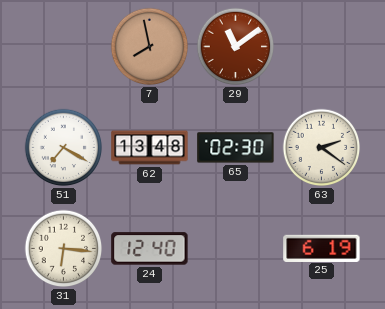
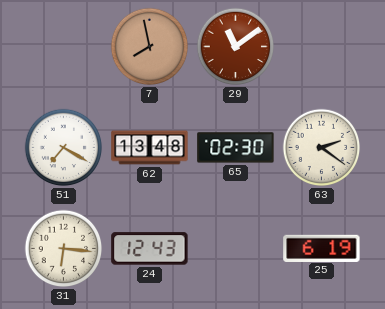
24: 12:40 -> 12:43 (150, 249)
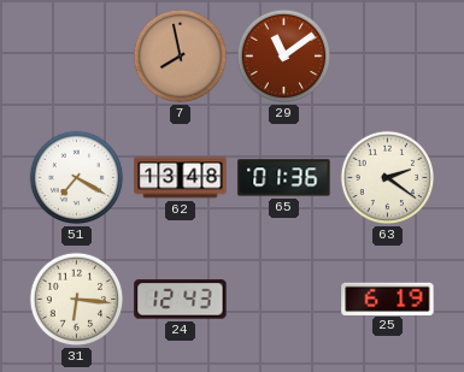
65: 02:30 -> 01:36 (284, 178)
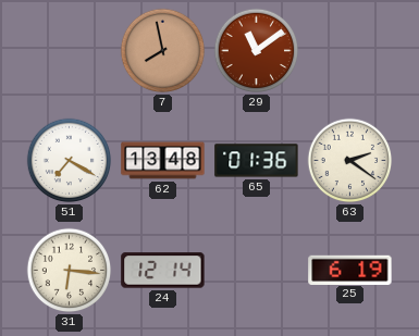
24: 12:43 -> 12:14 (163, 271)
